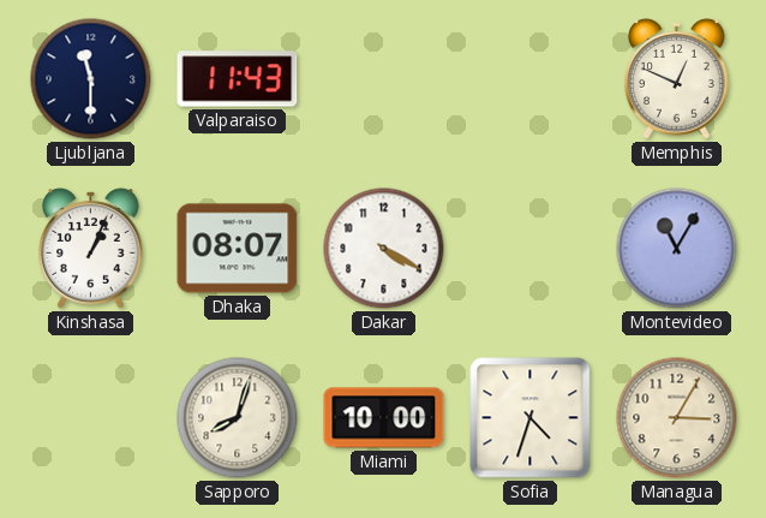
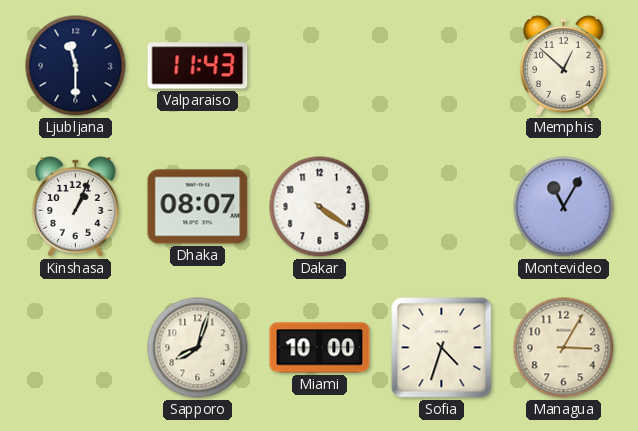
Memphis: 12:49 -> 12:52 (564, 66)
Dakar: 4:20 -> 4:21 (320, 207)
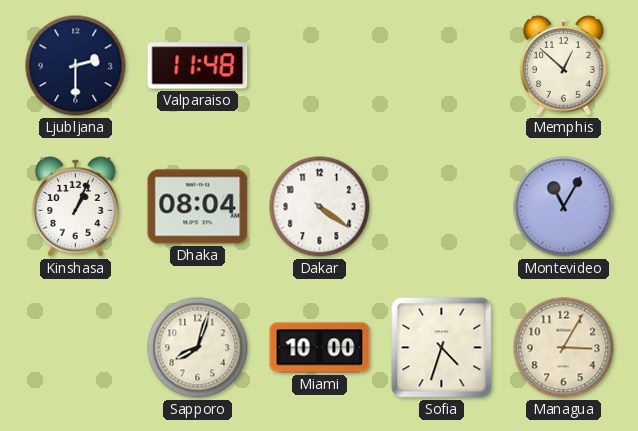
Ljubljana: 11:30 -> 2:30 (76, 66)
Valparaiso: 11:43 -> 11:48 (198, 66)
Dhaka: 08:07 -> 08:04 (198, 207)
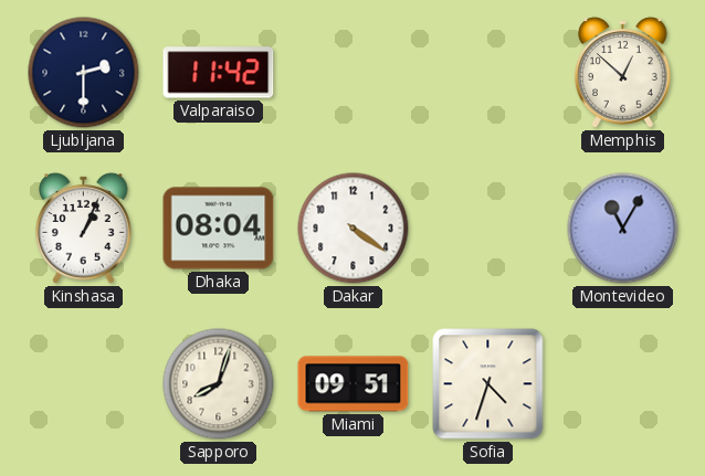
Valparaiso: 11:48 -> 11:42 (219, 73)
Miami: 10:00 -> 09:51 (354, 384)
Managua: 3:05 -> none (564, 348)
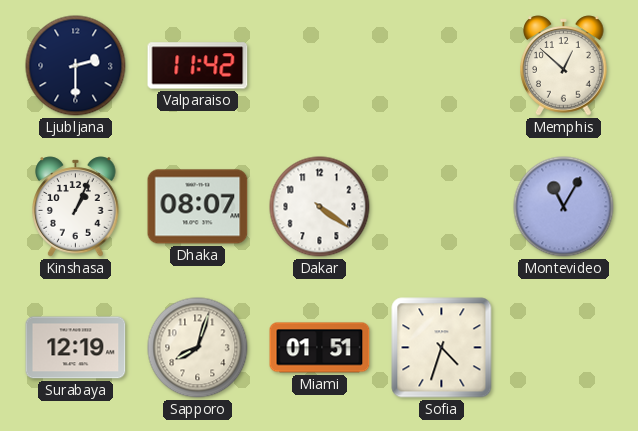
Dhaka: 08:04 -> 08:07 (198, 207)
Surabaya: none -> 12:19 (76, 348)
Miami: 09:51 -> 01:51 (320, 348)
